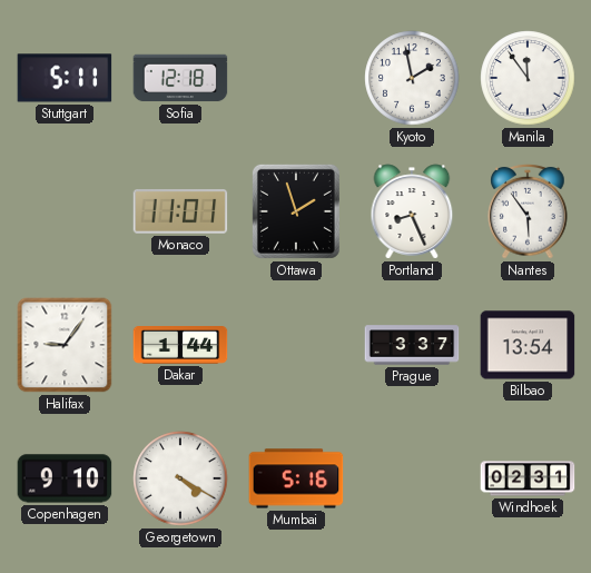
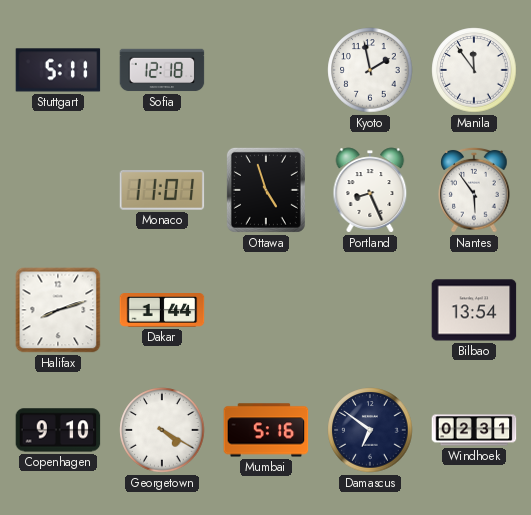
Ottawa: 1:57 -> 4:57 (266, 190)
Halifax: 9:06 -> 8:12 (58, 310)
Prague: 3:37 -> none (412, 345)
Damascus: none -> 6:51 (370, 430)
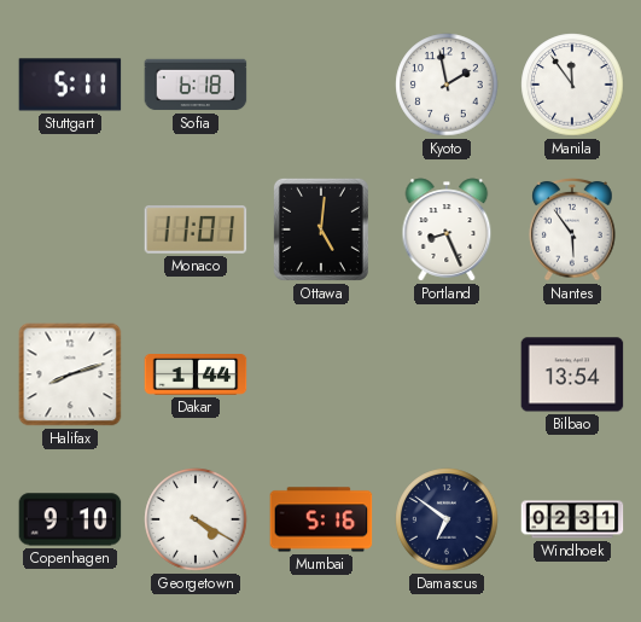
Sofia: 12:18 -> 6:18 (196, 85)
Ottawa: 4:57 -> 5:01 (321, 229)
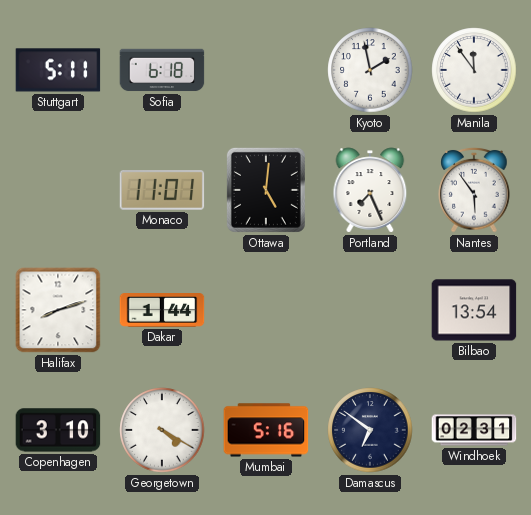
Portland: 8:26 -> 7:26 (370, 190)
Copenhagen: 9:10 -> 3:10 (58, 430)
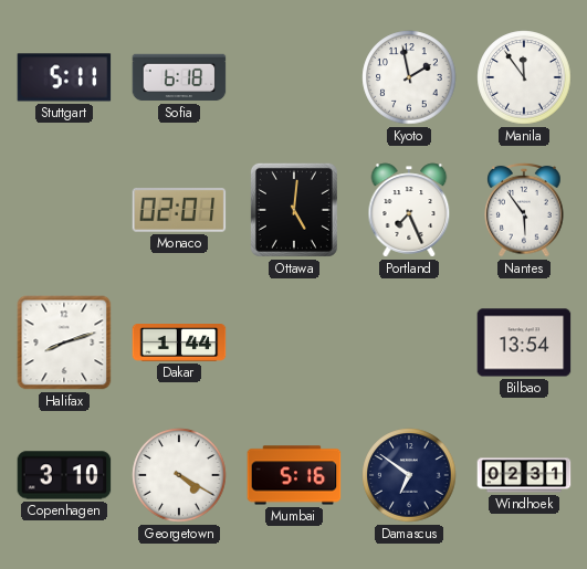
Monaco: 11:01 -> 02:01 (179, 210)
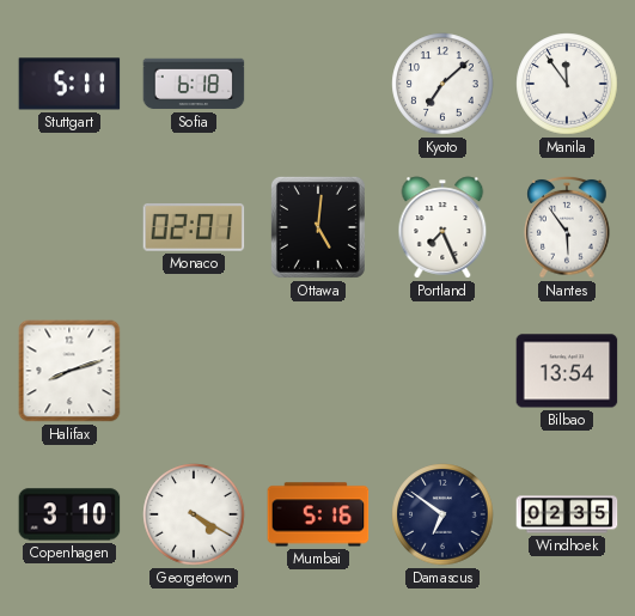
Kyoto: 1:58 -> 7:08 (442, 84)
Dakar: 1:44 -> none (179, 344)
Windhoek: 02:31 -> 02:35 (567, 514)
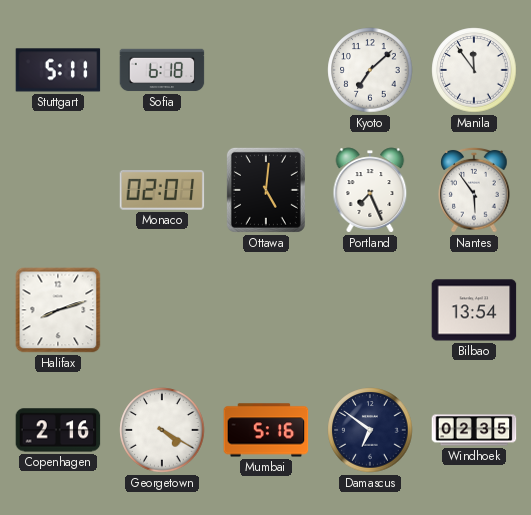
Copenhagen: 3:10 -> 2:16 (58, 430)
